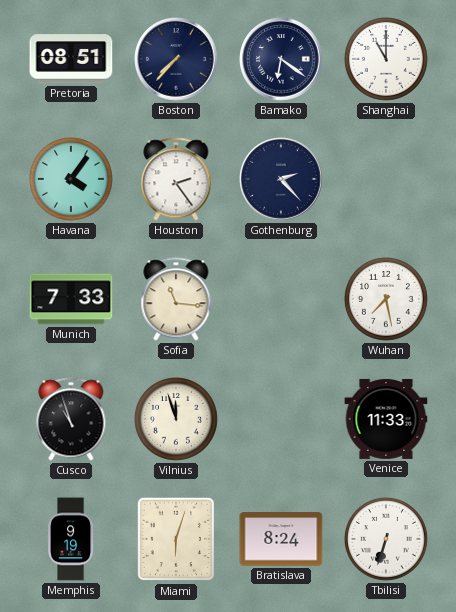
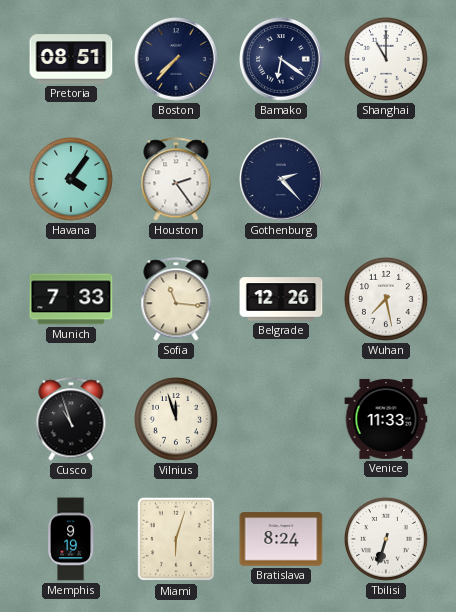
Belgrade: none -> 12:26 (281, 299)
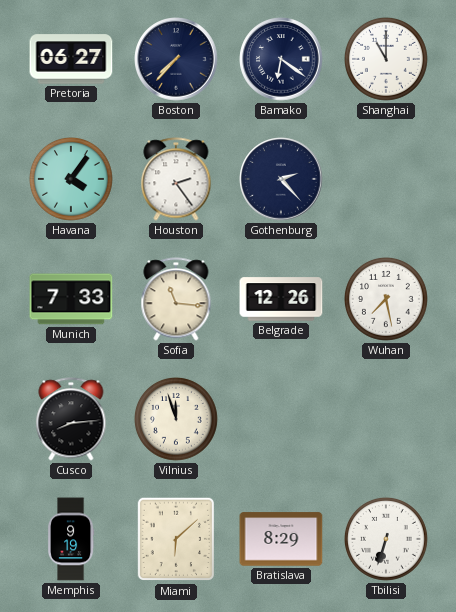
Pretoria: 08:51 -> 06:27 (71, 59)
Cusco: 10:57 -> 8:14 (71, 419)
Venice: 11:33 -> none (386, 419)
Miami: 6:03 -> 6:08 (175, 539)
Bratislava: 8:24 -> 8:29 (281, 539)
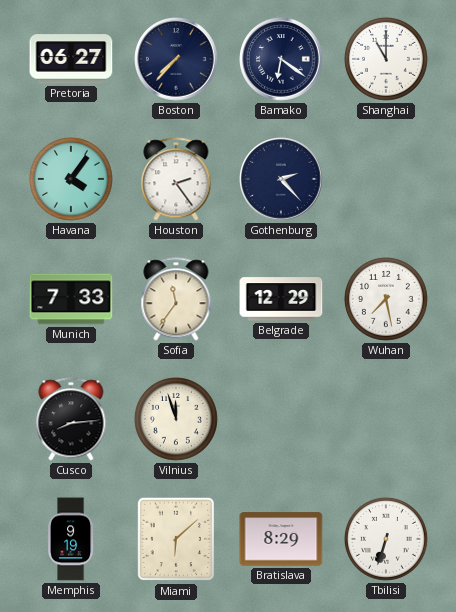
Sofia: 11:16 -> 11:36 (176, 299)
Belgrade: 12:26 -> 12:29 (281, 299)
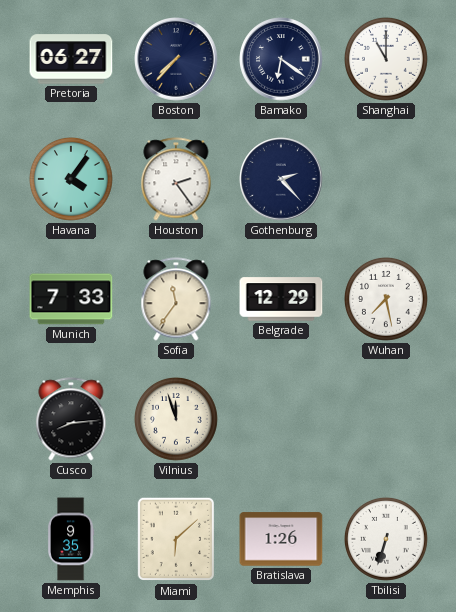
Memphis: 9:19 -> 9:35 (71, 539)
Bratislava: 8:29 -> 1:26 (281, 539)
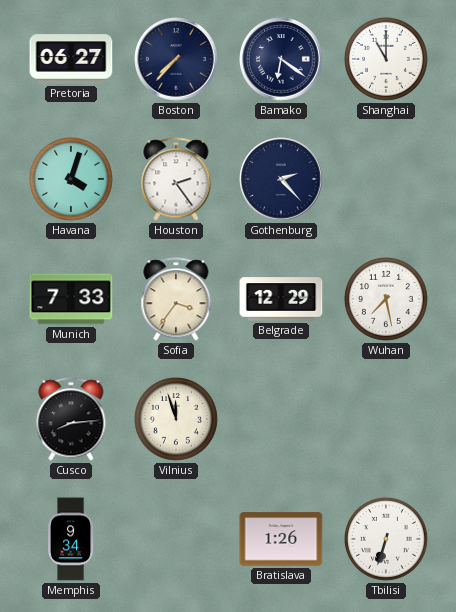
Havana: 4:06 -> 4:03 (72, 180)
Sofia: 11:36 -> 3:36 (176, 299)
Memphis: 9:35 -> 9:34 (71, 539)
Miami: 6:08 -> none (175, 539)
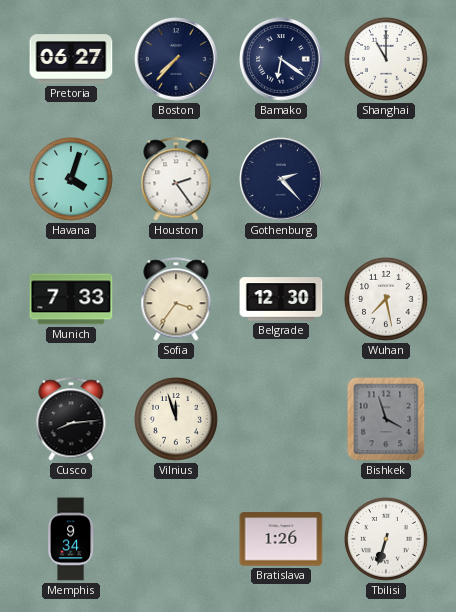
Belgrade: 12:29 -> 12:30 (281, 299)
Bishkek: none -> 3:57 (386, 419)
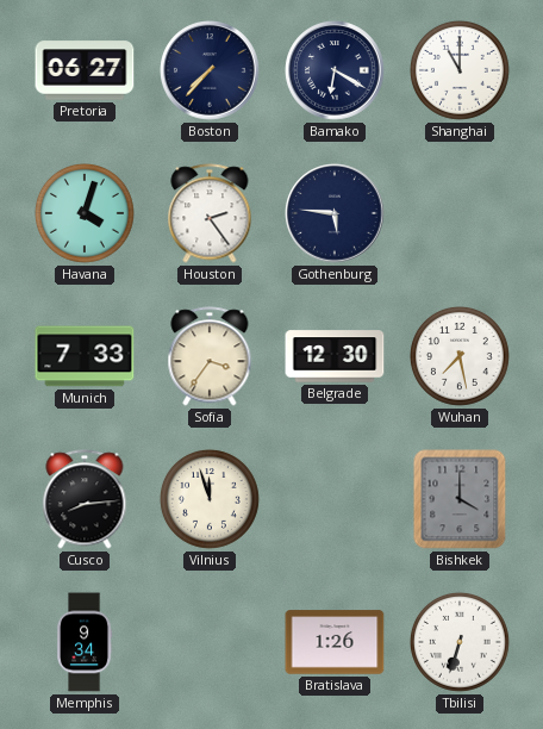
Bamako: 6:21 -> 6:20 (335, 70)
Gothenburg: 2:23 -> 5:46 (335, 213)
Bishkek: 3:57 -> 4:00 (460, 499)
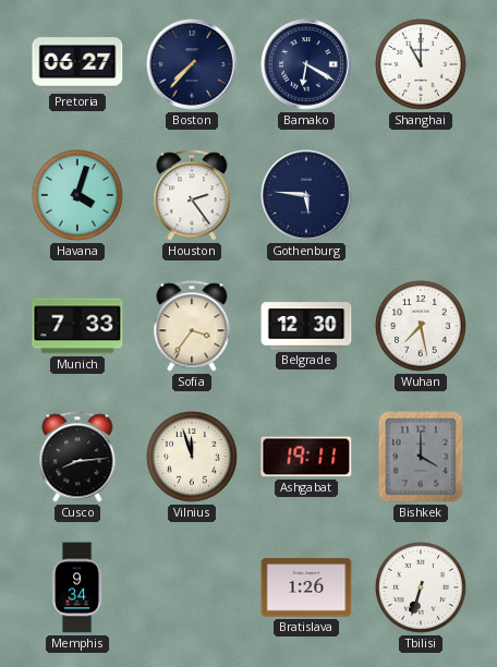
Ashgabat: none -> 19:11 (306, 457)
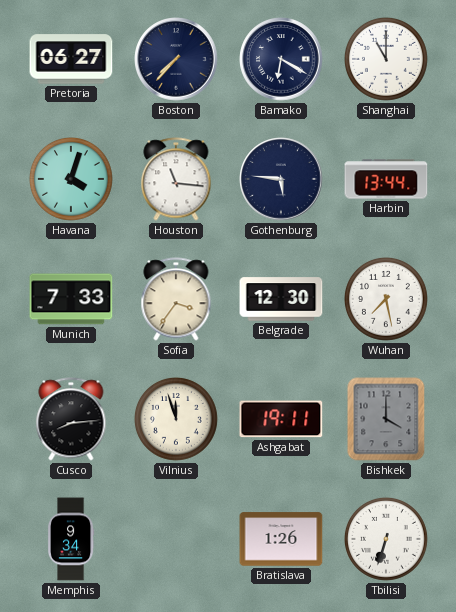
Houston: 2:24 -> 11:16 (176, 179)
Harbin: none -> 13:44 (386, 179)
